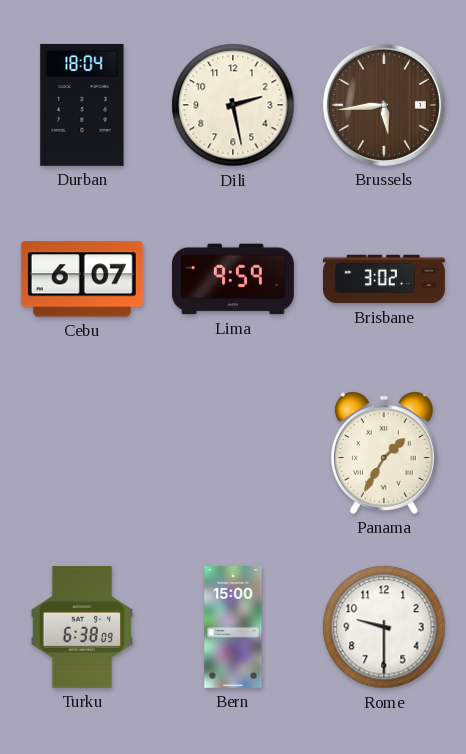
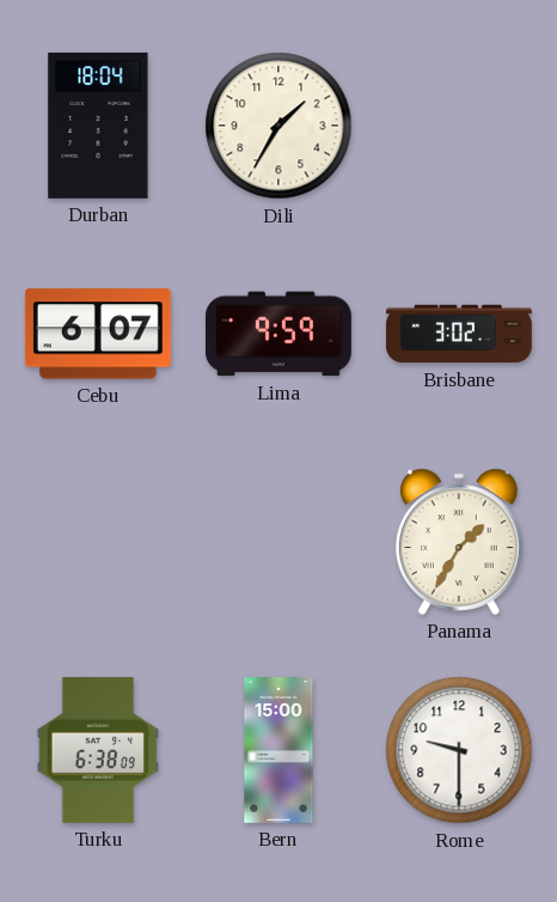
Dili: 2:28 -> 1:35 (278, 126)
Brussels: 5:44 -> none (384, 105)
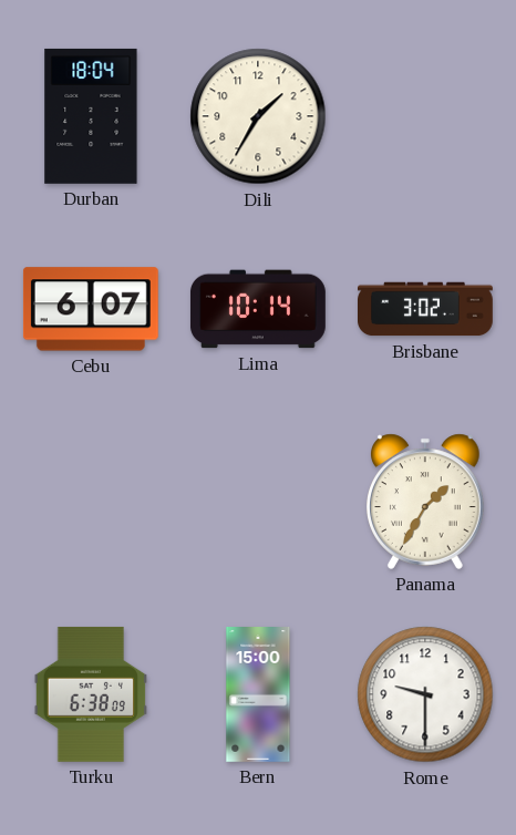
Lima: 9:59 -> 10:14 (258, 309)
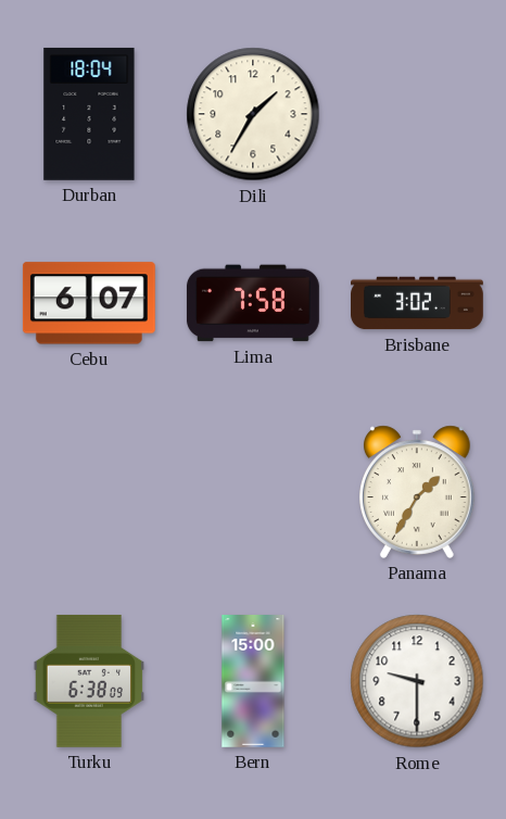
Lima: 10:14 -> 7:58 (253, 303)
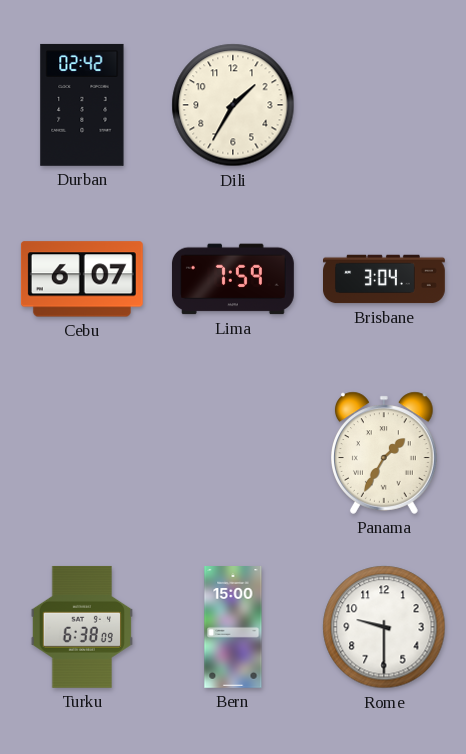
Durban: 18:04 -> 02:42 (82, 105)
Lima: 7:58 -> 7:59 (233, 279)
Brisbane: 3:02 -> 3:04 (385, 279)
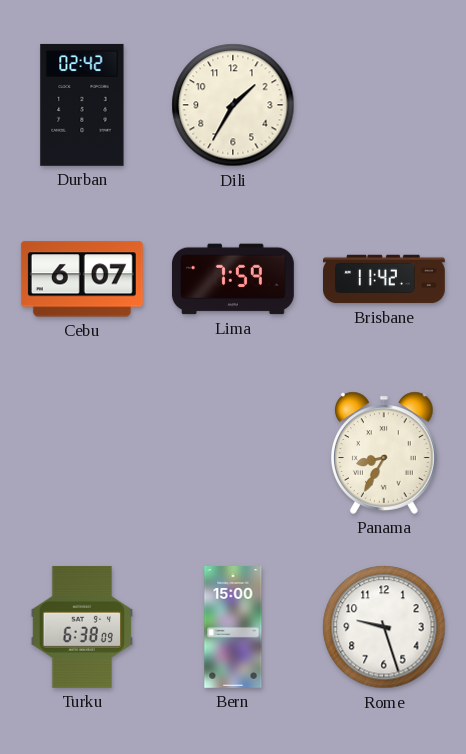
Brisbane: 3:04 -> 11:42 (385, 279)
Panama: 1:35 -> 8:35 (385, 453)
Rome: 9:30 -> 9:27 (384, 627)
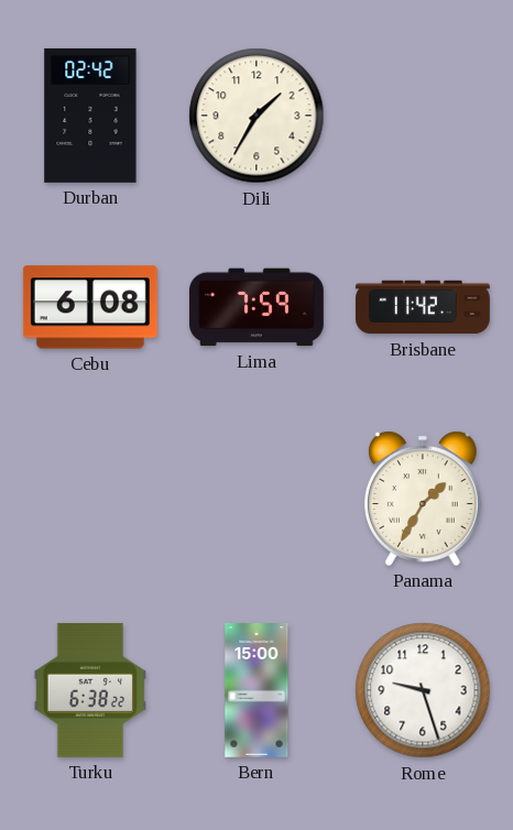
Cebu: 6:07 -> 6:08 (90, 307)
Panama: 8:35 -> 1:35 (424, 499)
Turku: 6:38:09 -> 6:38:22 (89, 690)
